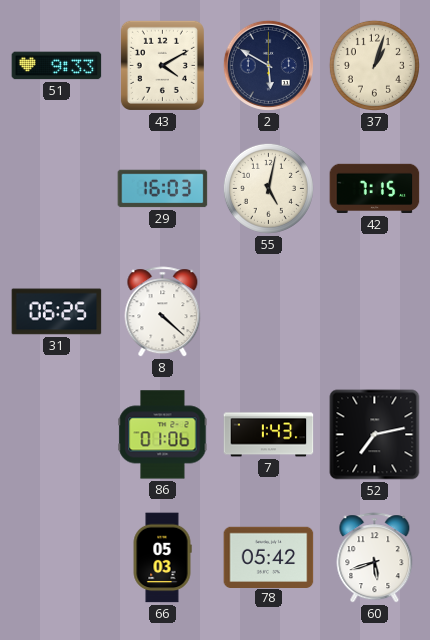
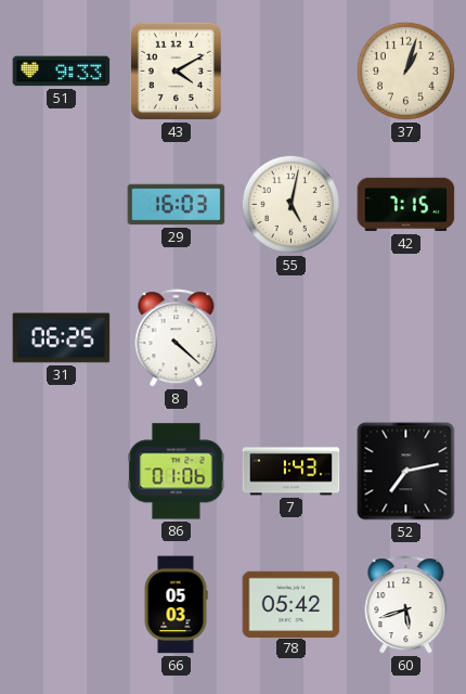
2: 5:50 -> none (268, 65)
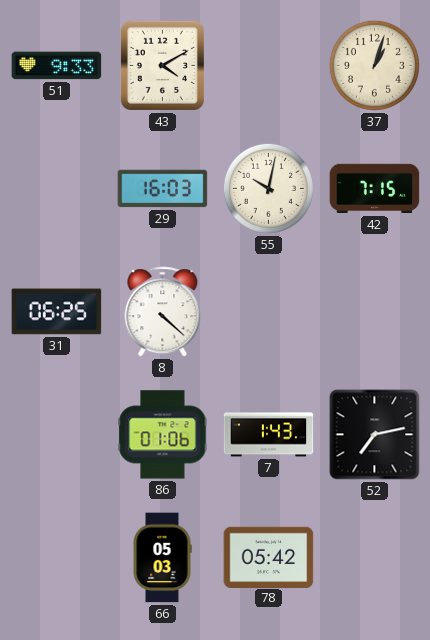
55: 5:02 -> 10:02 (268, 188)
60: 5:42 -> none (406, 605)
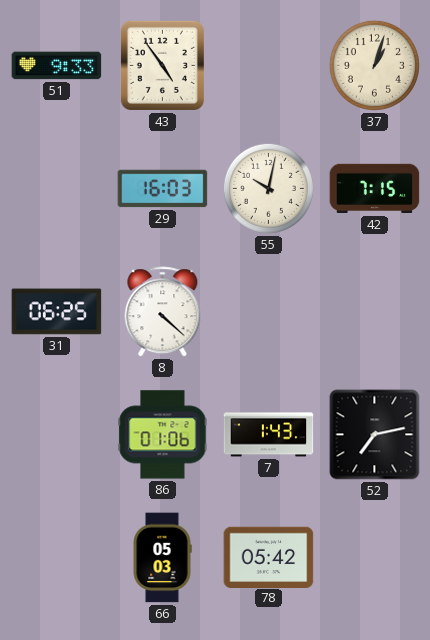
43: 4:10 -> 4:54 (162, 65)
